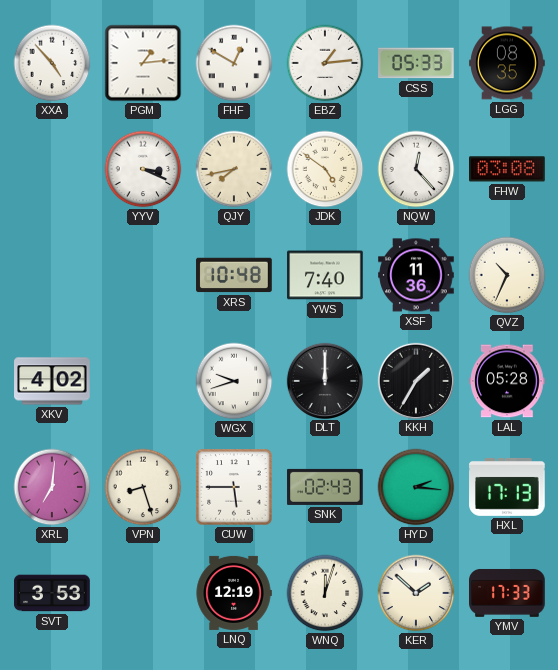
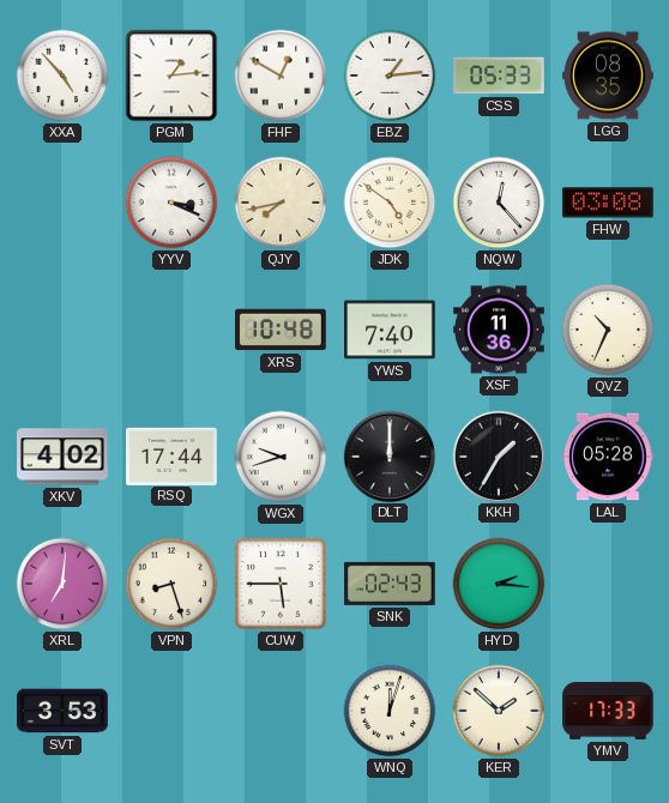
RSQ: none -> 17:44 (171, 455)
HXL: 17:13 -> none (507, 487)
LNQ: 12:19 -> none (234, 593)
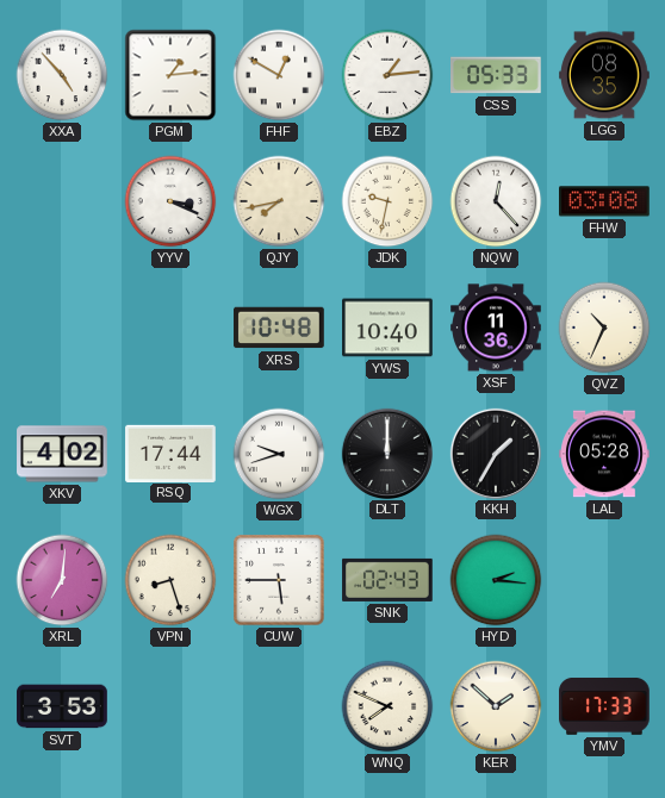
JDK: 4:51 -> 9:32 (387, 201)
YWS: 7:40 -> 10:40 (387, 328)
WNQ: 12:03 -> 7:49 (387, 706)
